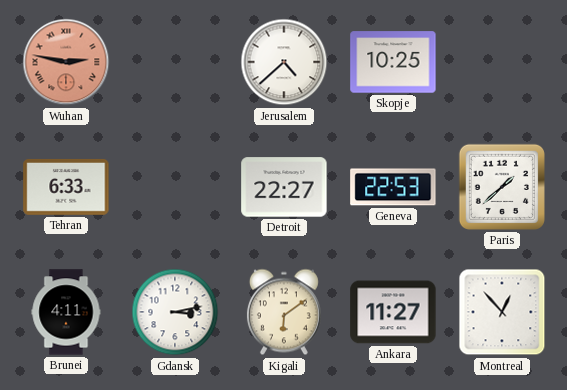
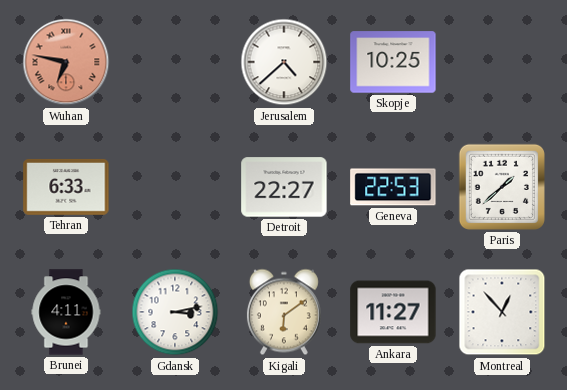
Wuhan: 2:47 -> 6:47 (66, 62)
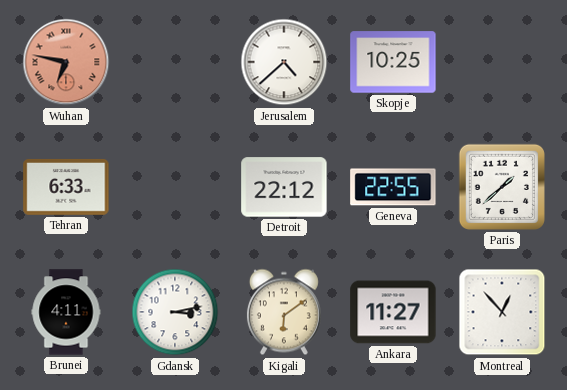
Detroit: 22:27 -> 22:12 (284, 187)
Geneva: 22:53 -> 22:55 (393, 187)
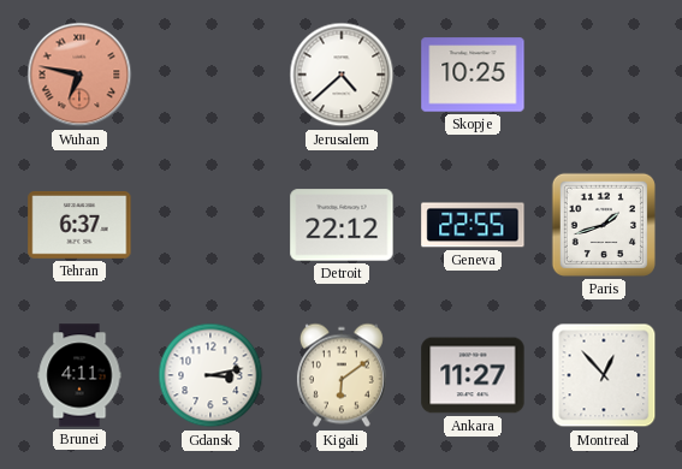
Tehran: 6:33 -> 6:37 (79, 225)
Paris: 1:38 -> 1:42 (604, 225)
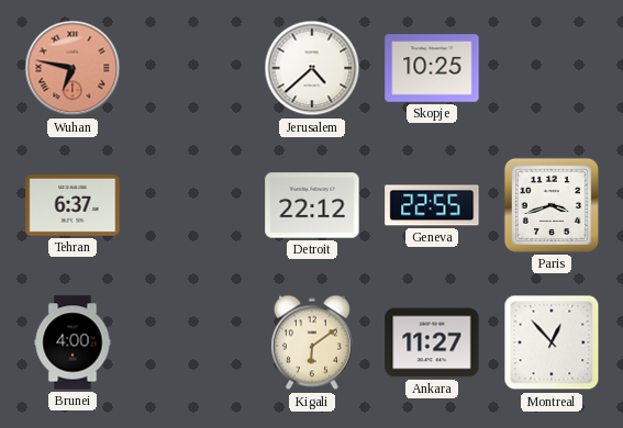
Paris: 1:42 -> 3:42 (552, 205)
Brunei: 4:11 -> 4:00 (73, 342)
Gdansk: 3:13 -> none (210, 375)
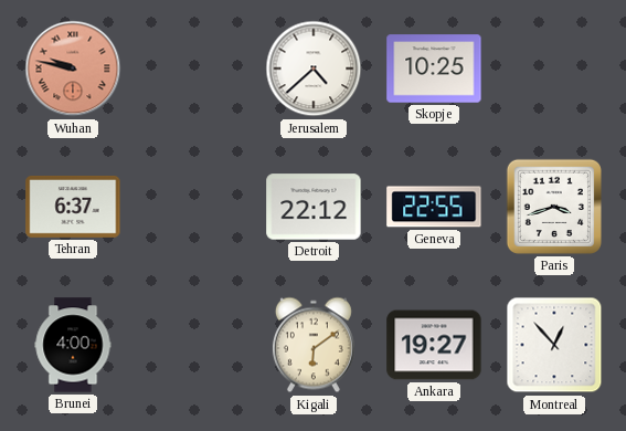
Wuhan: 6:47 -> 9:47 (73, 69)
Ankara: 11:27 -> 19:27 (434, 345)
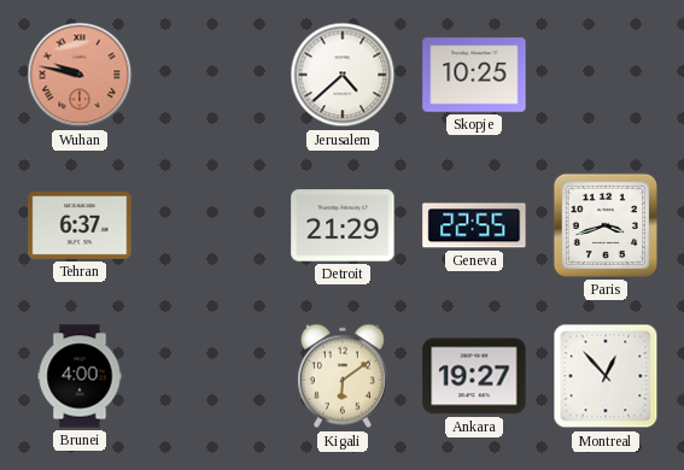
Detroit: 22:12 -> 21:29 (343, 225)
